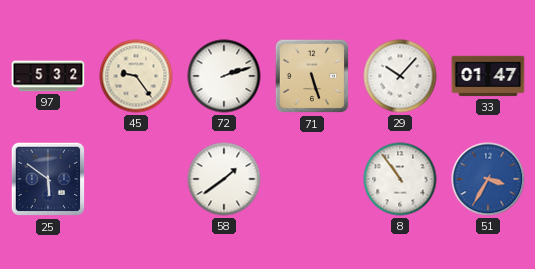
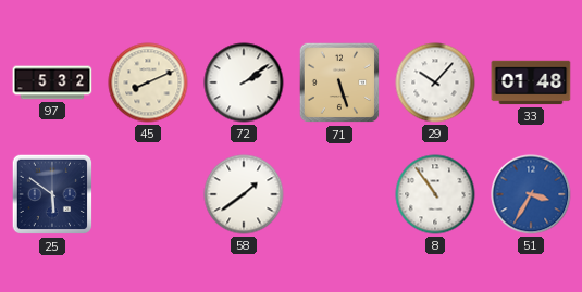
45: 9:24 -> 8:11 (148, 82)
72: 2:12 -> 2:09 (244, 82)
33: 01:47 -> 01:48 (531, 82)
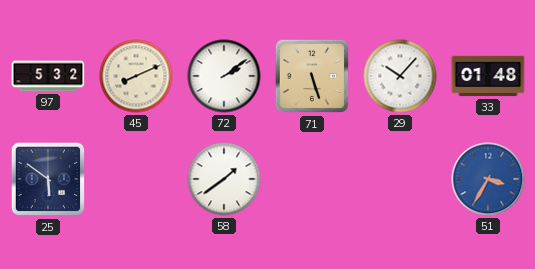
8: 10:54 -> none (435, 194)
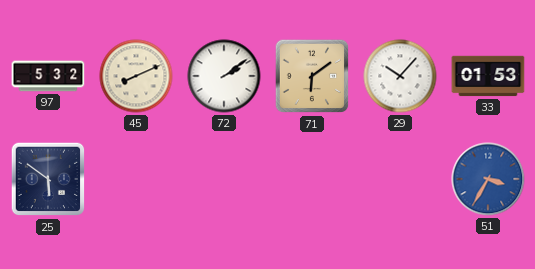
71: 5:27 -> 6:09 (312, 76)
33: 01:48 -> 01:53 (488, 76)
58: 1:39 -> none (224, 179)
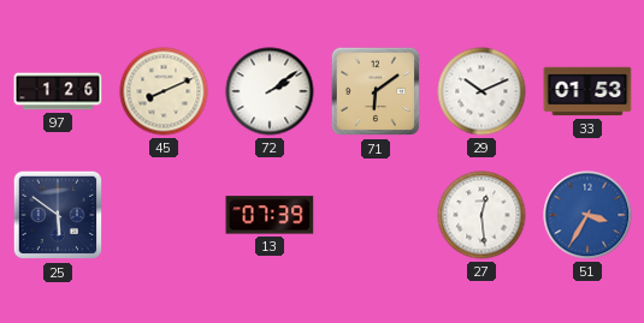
97: 5:32 -> 1:26 (58, 91)
29: 10:07 -> 10:11 (481, 91)
13: none -> 07:39 (270, 215)
27: none -> 12:29 (481, 215)
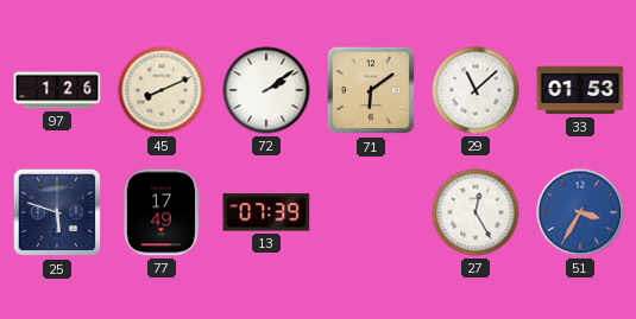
29: 10:11 -> 11:08 (476, 90)
25: 5:51 -> 5:48 (57, 212)
77: none -> 17:49 (160, 212)
27: 12:29 -> 12:25 (476, 212)
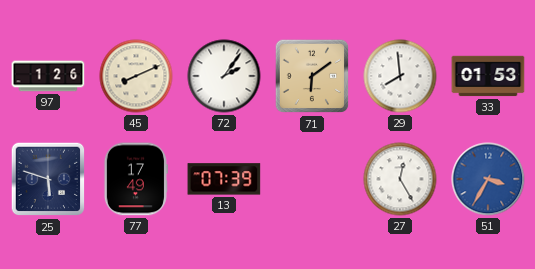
72: 2:09 -> 2:06 (224, 76)
29: 11:08 -> 7:59 (400, 76)
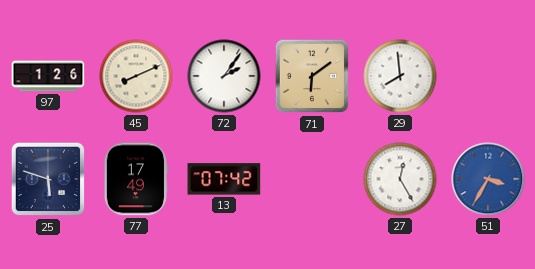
33: 01:53 -> none (488, 76)
13: 07:39 -> 07:42 (224, 179)
